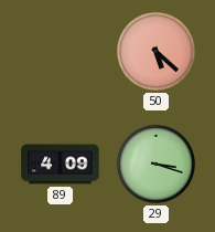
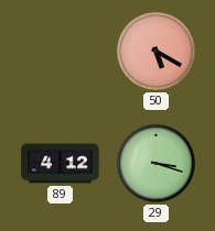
50: 5:22 -> 5:20 (155, 51)
89: 4:09 -> 4:12 (61, 164)
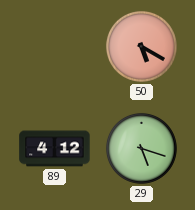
29: 3:18 -> 5:18 (141, 148)
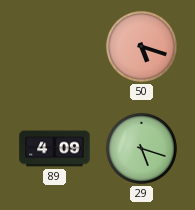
50: 5:20 -> 5:18 (141, 46)
89: 4:12 -> 4:09 (55, 149)
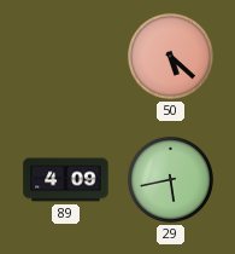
50: 5:18 -> 5:22 (170, 56)
29: 5:18 -> 5:43 (170, 179)
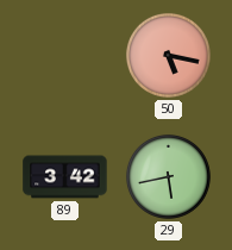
50: 5:22 -> 5:17 (168, 55)
89: 4:09 -> 3:42 (65, 177)
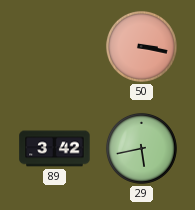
50: 5:17 -> 3:17 (141, 46)
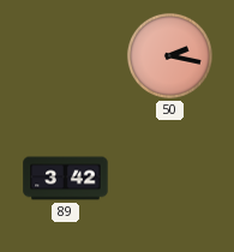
50: 3:17 -> 2:17 (169, 55)
29: 5:43 -> none (141, 148)
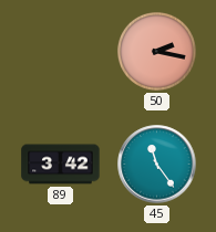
45: none -> 11:24 (157, 165)
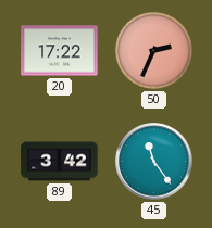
20: none -> 17:22 (60, 51)
50: 2:17 -> 2:34 (153, 50)
